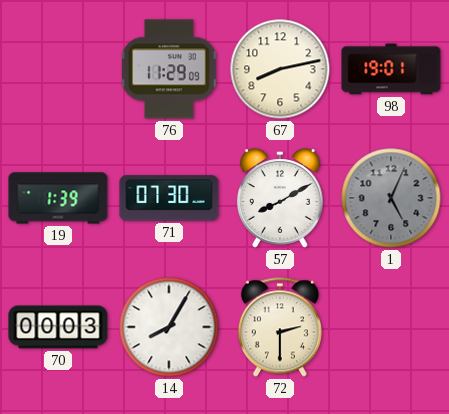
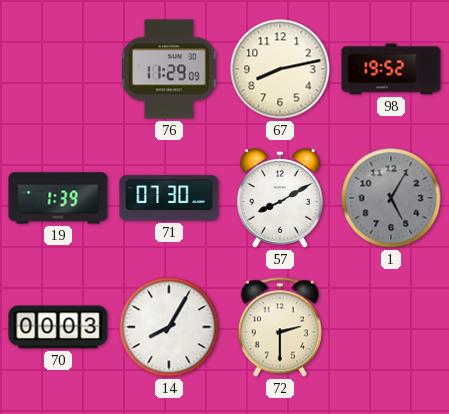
98: 19:01 -> 19:52 (391, 69)
1: 5:04 -> 5:05 (391, 198)
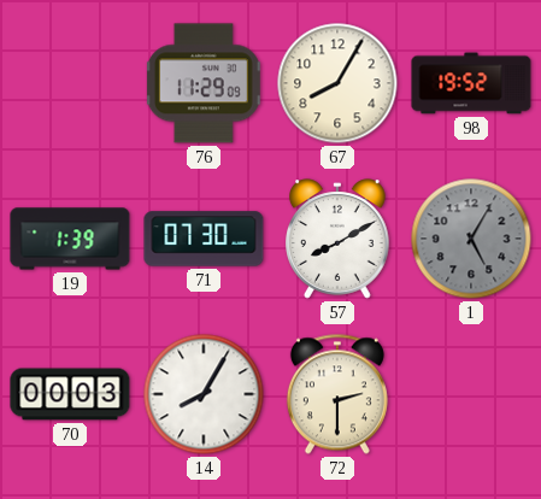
67: 8:13 -> 8:05 (337, 83)
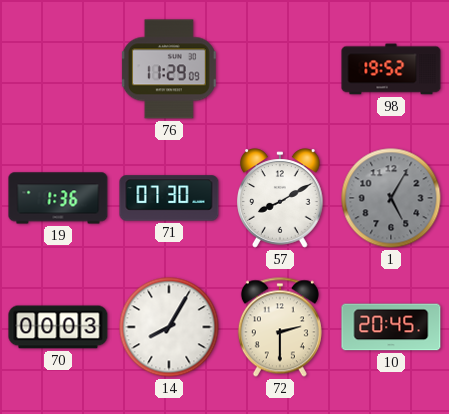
67: 8:05 -> none (337, 83)
19: 1:39 -> 1:36 (58, 198)
10: none -> 20:45 (391, 327)
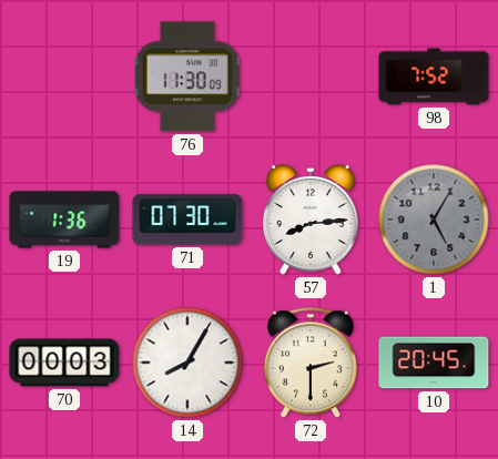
76: 11:29 -> 11:30 (187, 76)
98: 19:52 -> 7:52 (434, 76)
57: 8:10 -> 8:14 (311, 220)
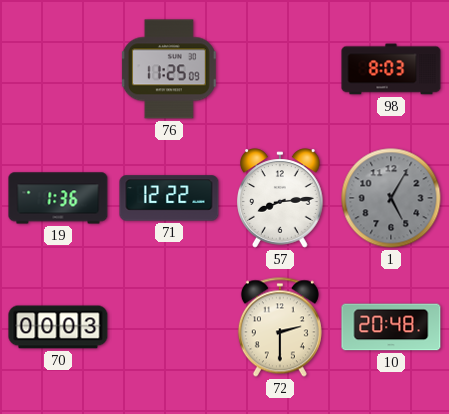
76: 11:30 -> 11:25 (169, 69)
98: 7:52 -> 8:03 (391, 69)
71: 07:30 -> 12:22 (169, 198)
14: 8:05 -> none (187, 363)
10: 20:45 -> 20:48 (391, 327)
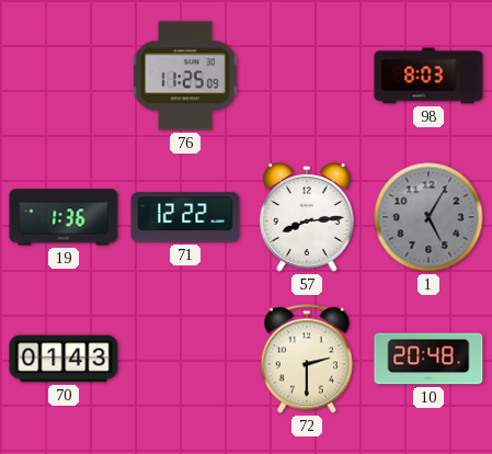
70: 00:03 -> 01:43 (64, 359)
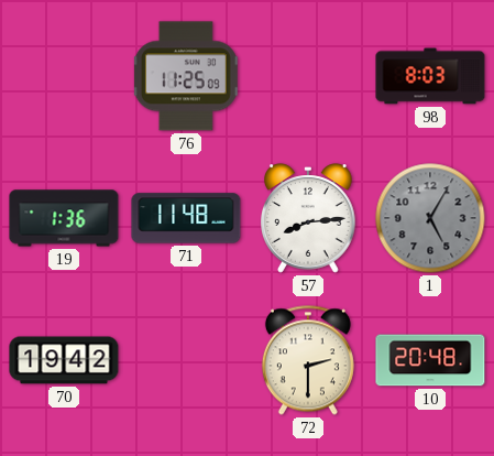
71: 12:22 -> 11:48 (186, 218)
70: 01:43 -> 19:42 (64, 360)
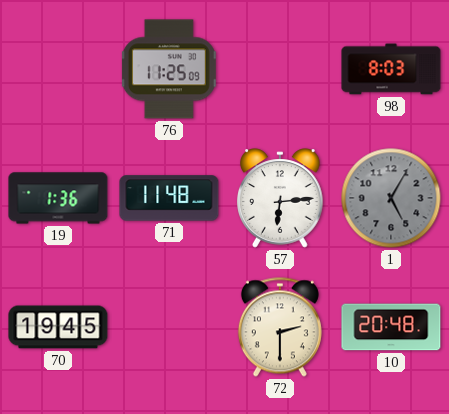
57: 8:14 -> 6:14 (280, 198)
70: 19:42 -> 19:45 (58, 327)
